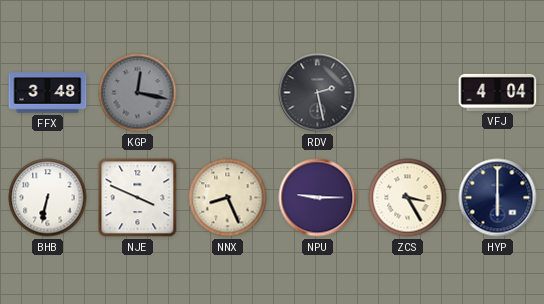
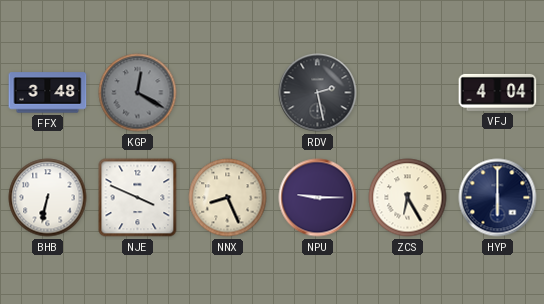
KGP: 12:17 -> 12:20 (138, 93)
ZCS: 3:25 -> 6:25 (408, 198)
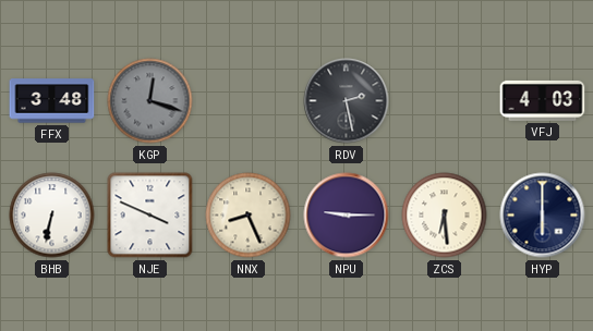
KGP: 12:20 -> 12:18 (150, 101)
VFJ: 4:04 -> 4:03 (543, 100)
ZCS: 6:25 -> 6:29 (445, 216)
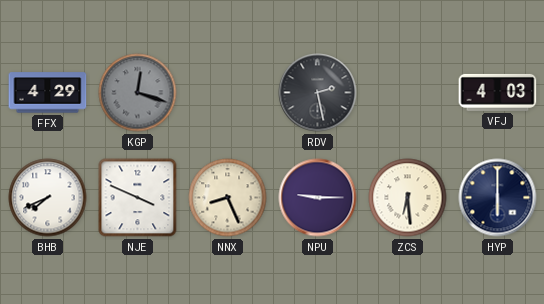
FFX: 3:48 -> 4:29 (48, 93)
BHB: 6:32 -> 7:41 (48, 198)
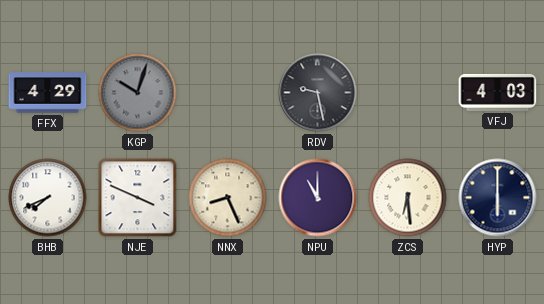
KGP: 12:18 -> 10:03 (138, 93)
RDV: 2:28 -> 9:28 (318, 93)
NPU: 9:15 -> 11:00 (318, 198)
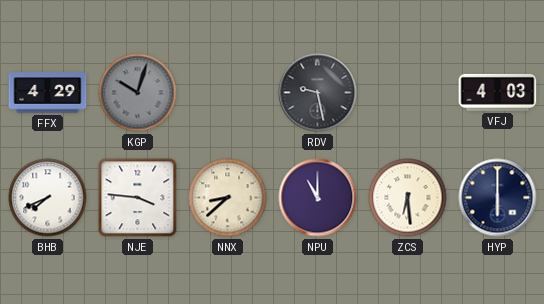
NJE: 3:49 -> 3:46 (138, 198)
NNX: 8:26 -> 8:38 (228, 198)
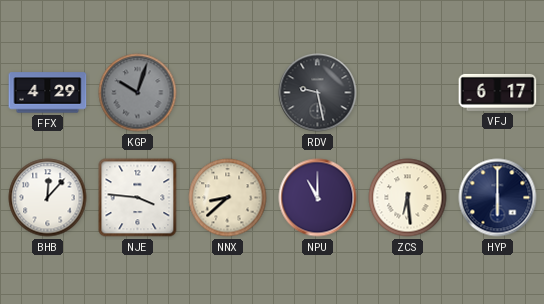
VFJ: 4:03 -> 6:17 (498, 92)
BHB: 7:41 -> 12:07 (48, 198)
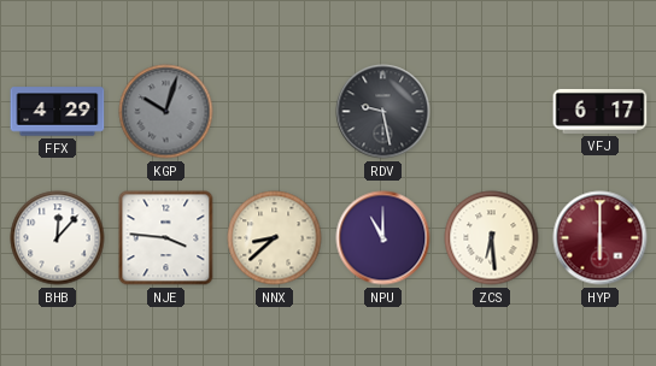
HYP dial: navy -> burgundy (601, 238)
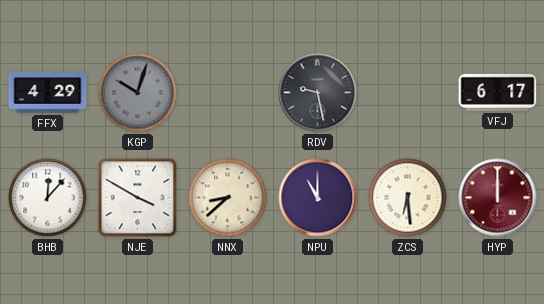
NJE: 3:46 -> 3:50 (138, 198)
HYP: 6:00 -> 12:00 (498, 198)
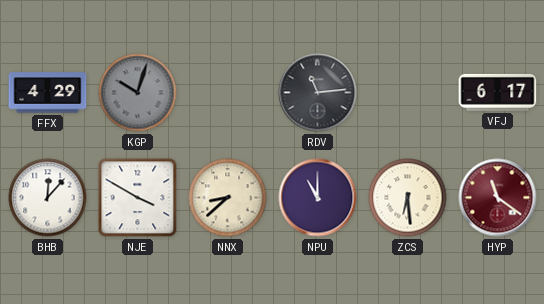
RDV: 9:28 -> 11:14 (318, 93)
HYP: 12:00 -> 11:21 (498, 198)
